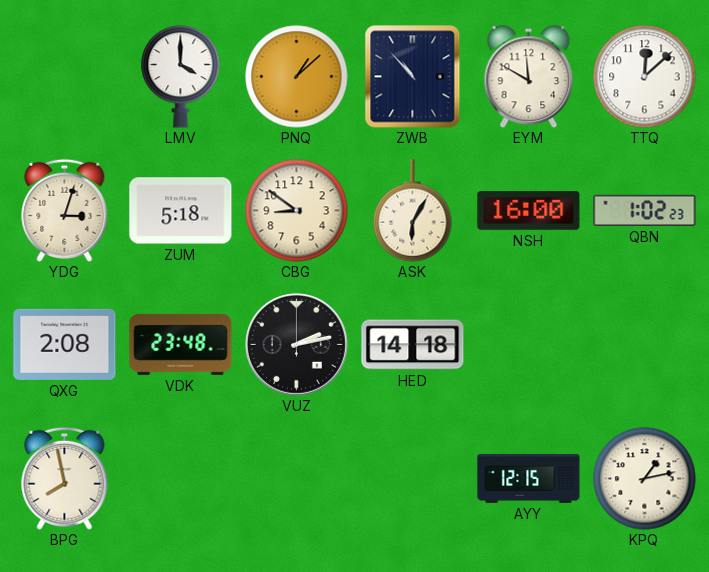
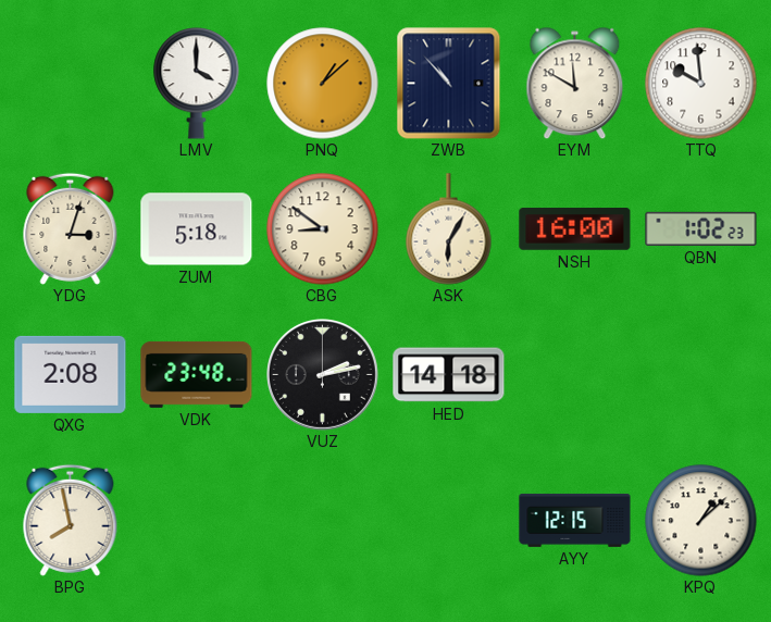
TTQ: 12:08 -> 9:59 (701, 84)
KPQ: 1:13 -> 1:08 (701, 521)
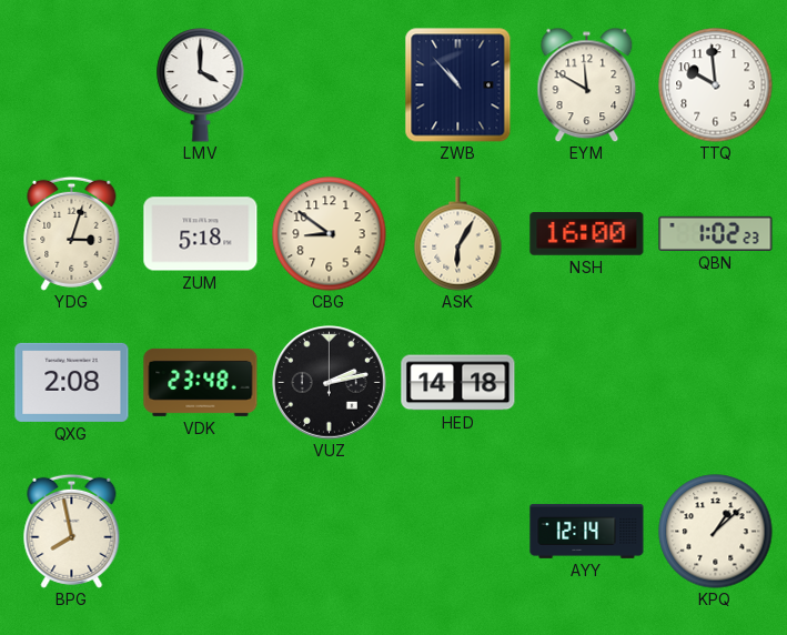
PNQ: 1:08 -> none (323, 84)
AYY: 12:15 -> 12:14 (587, 531)
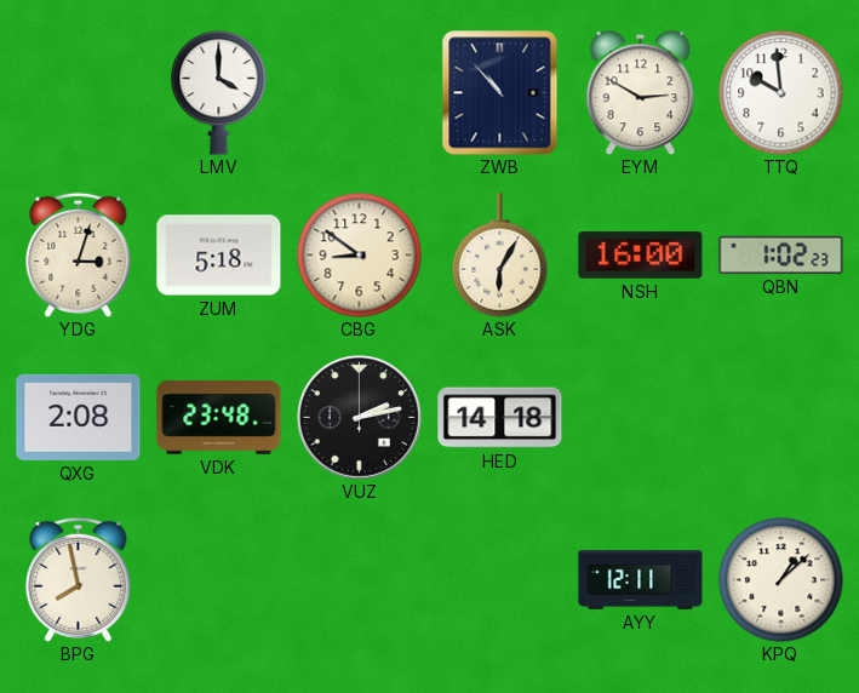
EYM: 11:50 -> 2:50 (641, 92)
AYY: 12:14 -> 12:11 (641, 579)
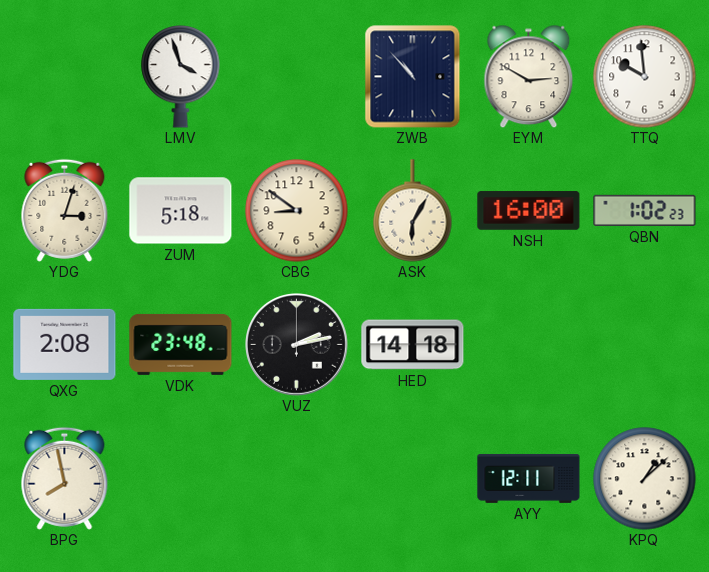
LMV: 4:00 -> 3:57 (181, 77)
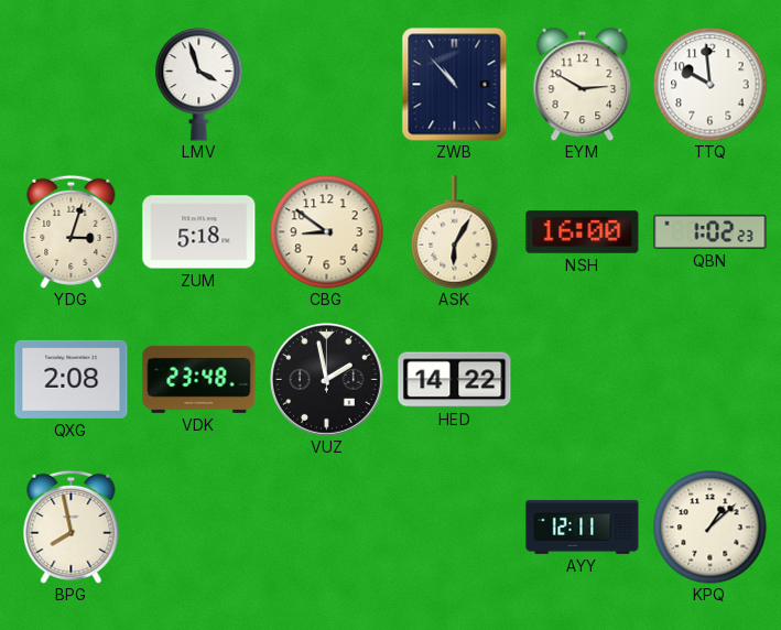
VUZ: 2:13 -> 1:58 (327, 380)
HED: 14:18 -> 14:22 (455, 380)
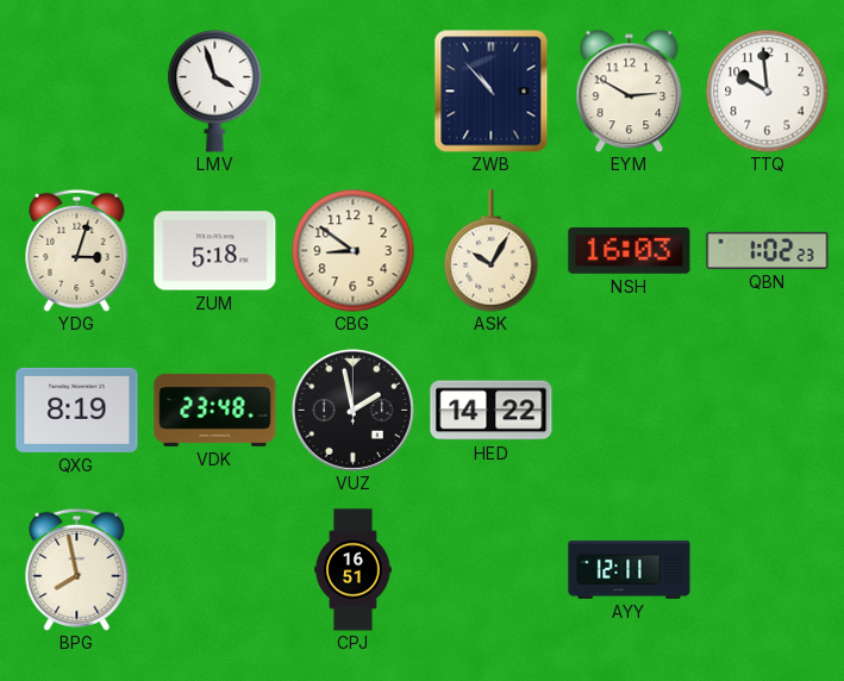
ASK: 6:05 -> 10:05 (492, 251)
NSH: 16:00 -> 16:03 (630, 251)
QXG: 2:08 -> 8:19 (77, 410)
CPJ: none -> 16:51 (354, 570)
KPQ: 1:08 -> none (711, 528)
